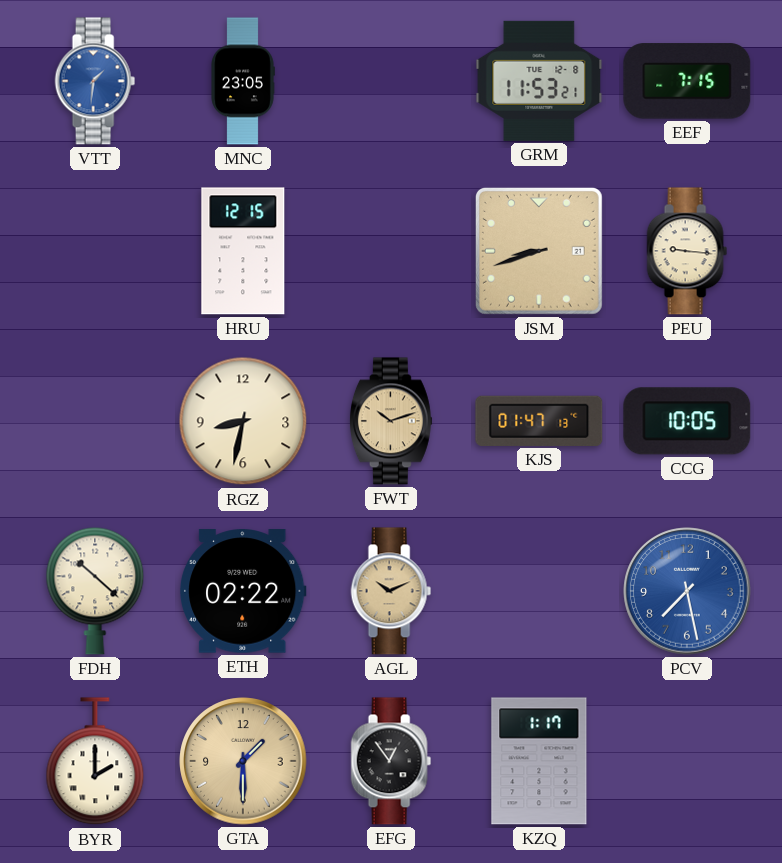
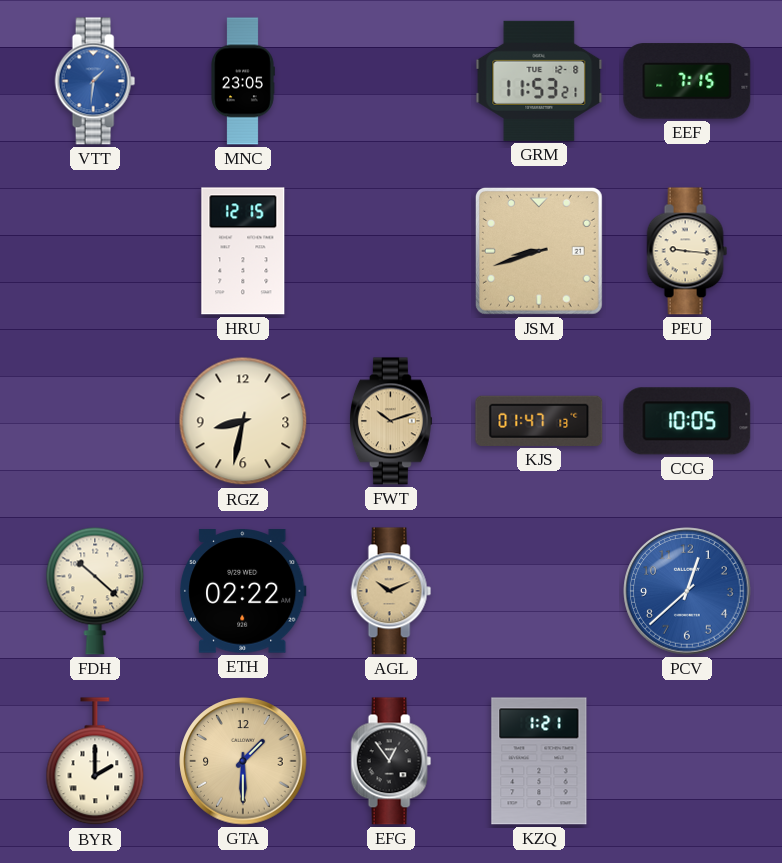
PCV: 7:28 -> 12:38 (687, 591)
KZQ: 1:17 -> 1:21 (539, 761)
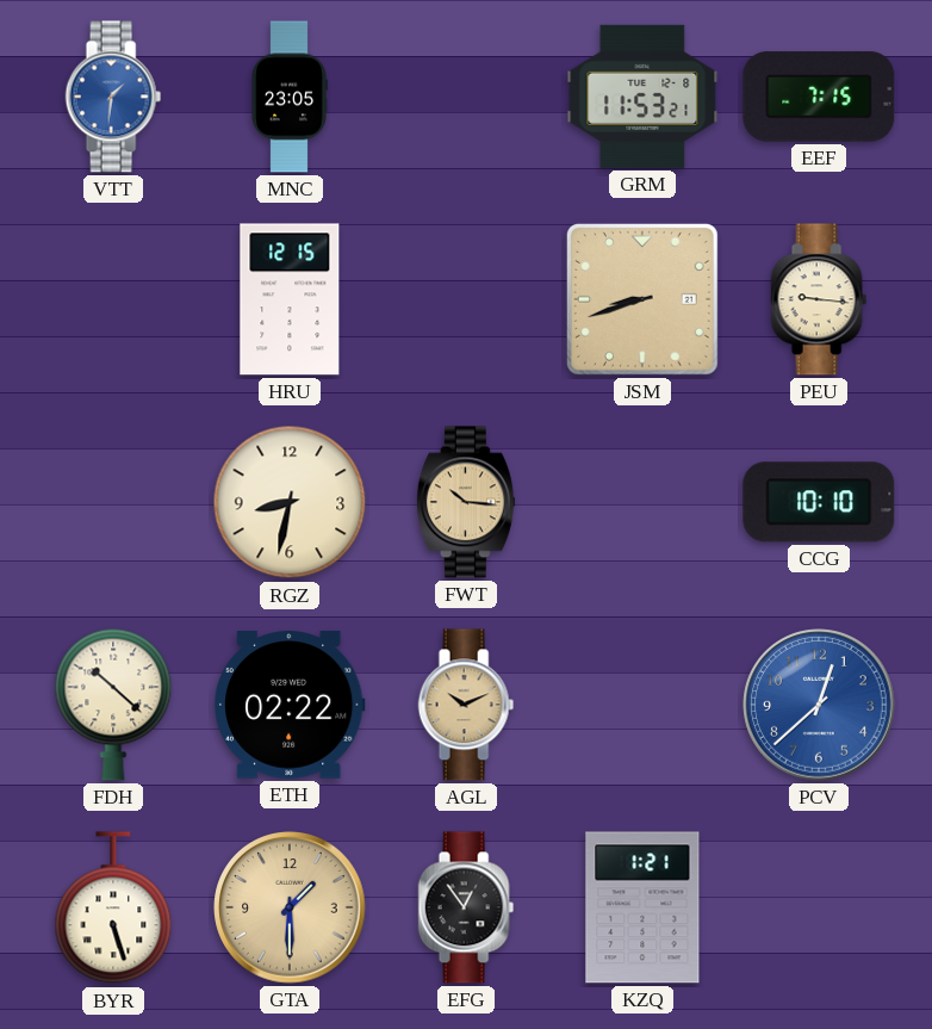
FWT: 10:12 -> 10:16 (466, 502)
KJS: 01:47 -> none (539, 421)
CCG: 10:05 -> 10:10 (819, 502)
BYR: 2:00 -> 5:27 (113, 909)
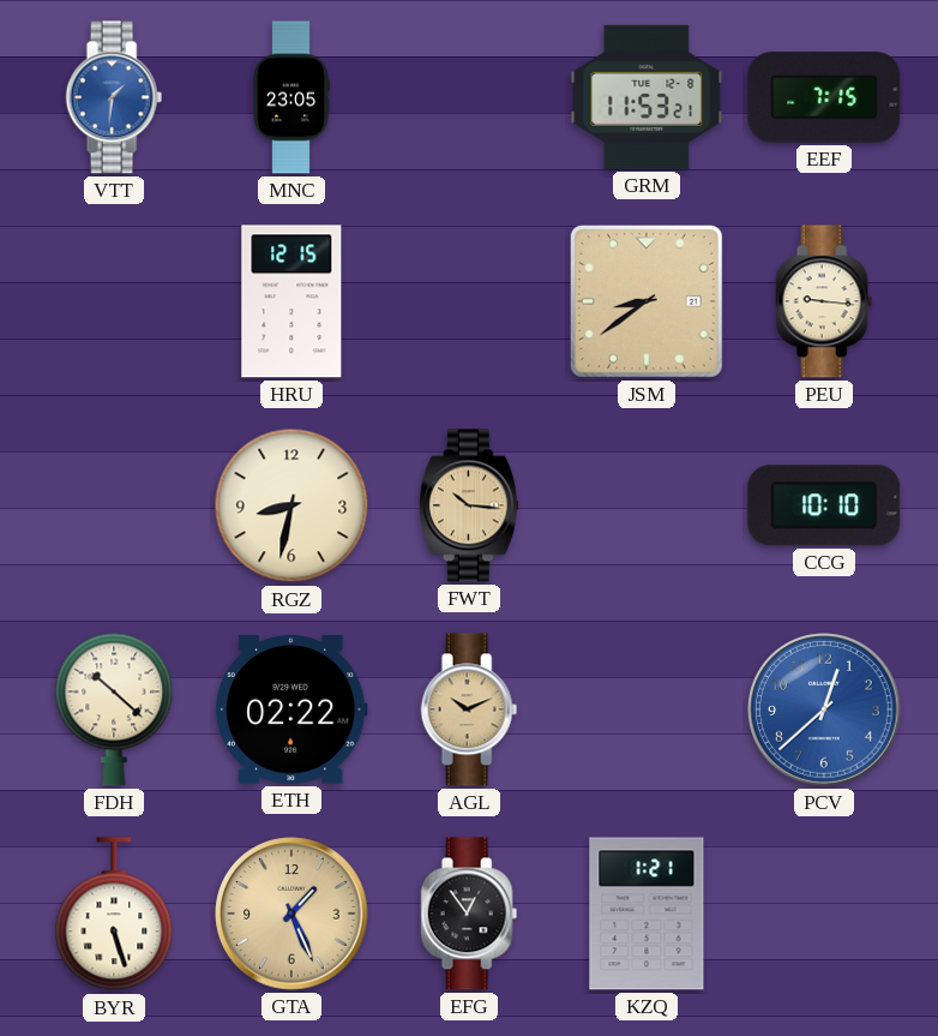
JSM: 8:42 -> 8:39 (647, 301)
GTA: 1:30 -> 1:26 (291, 914)
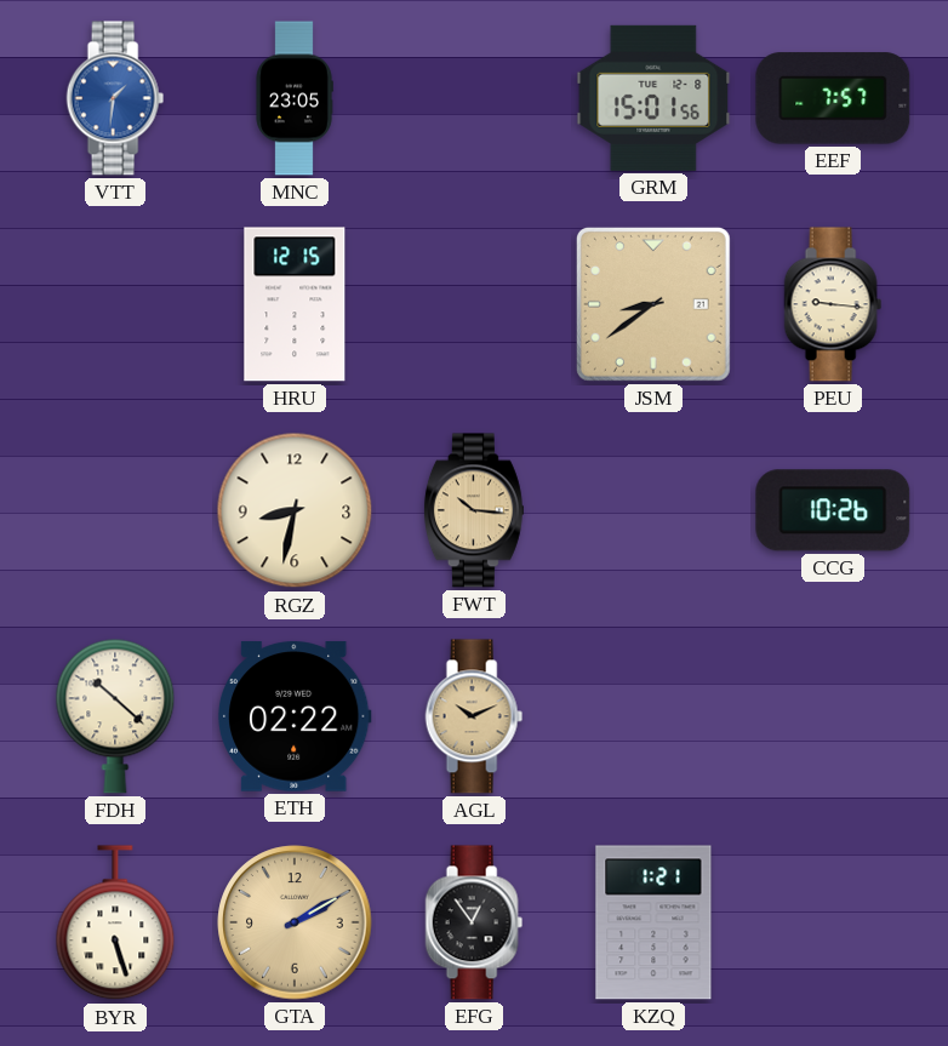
GRM: 11:53 -> 15:01 (653, 98)
EEF: 7:15 -> 7:57 (833, 98)
CCG: 10:10 -> 10:26 (833, 510)
PCV: 12:38 -> none (824, 709)
GTA: 1:26 -> 2:10 (295, 922)
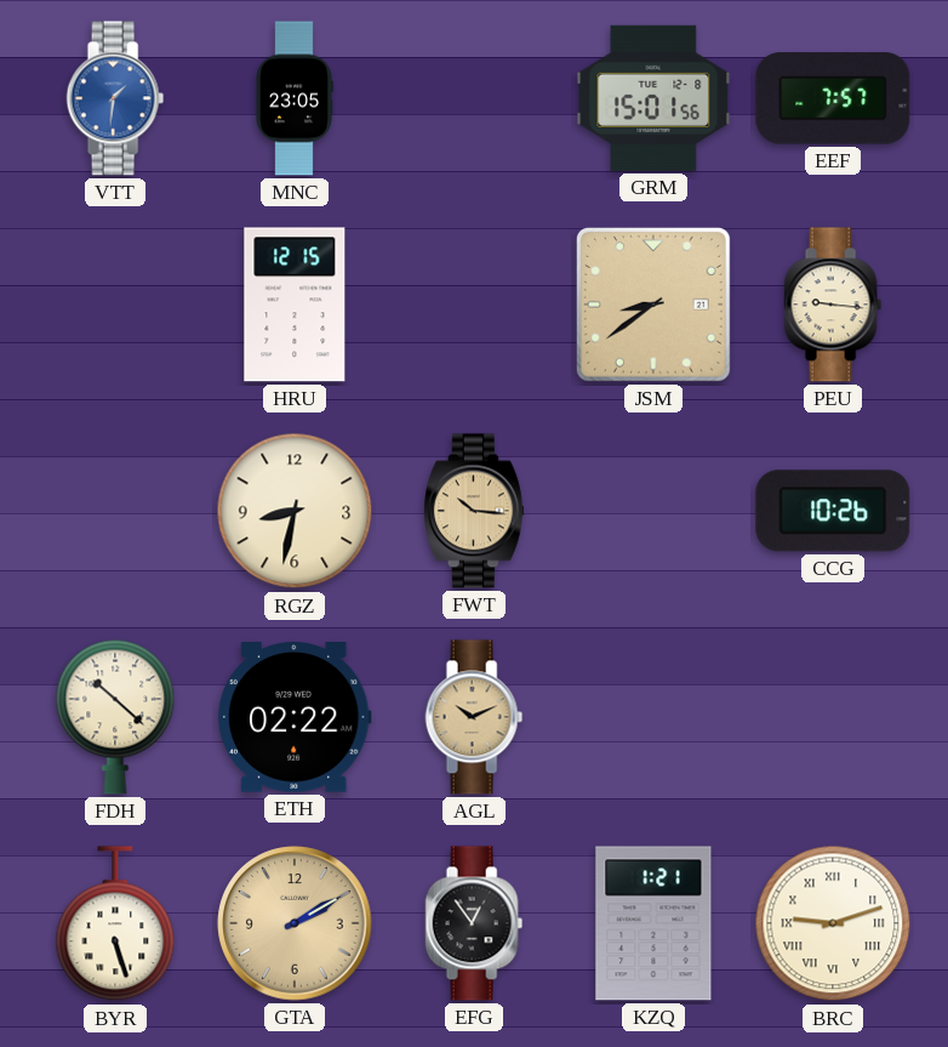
BRC: none -> 9:12 (833, 923)
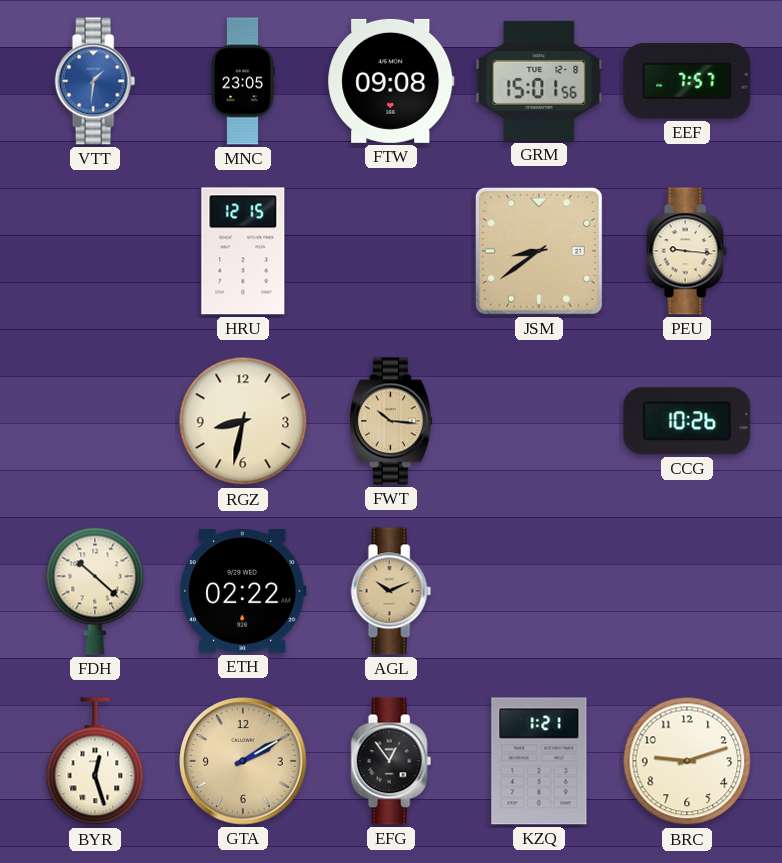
FTW: none -> 09:08 (391, 81)
BYR: 5:27 -> 12:27 (95, 762)
BRC numerals: Roman -> Arabic (687, 761)
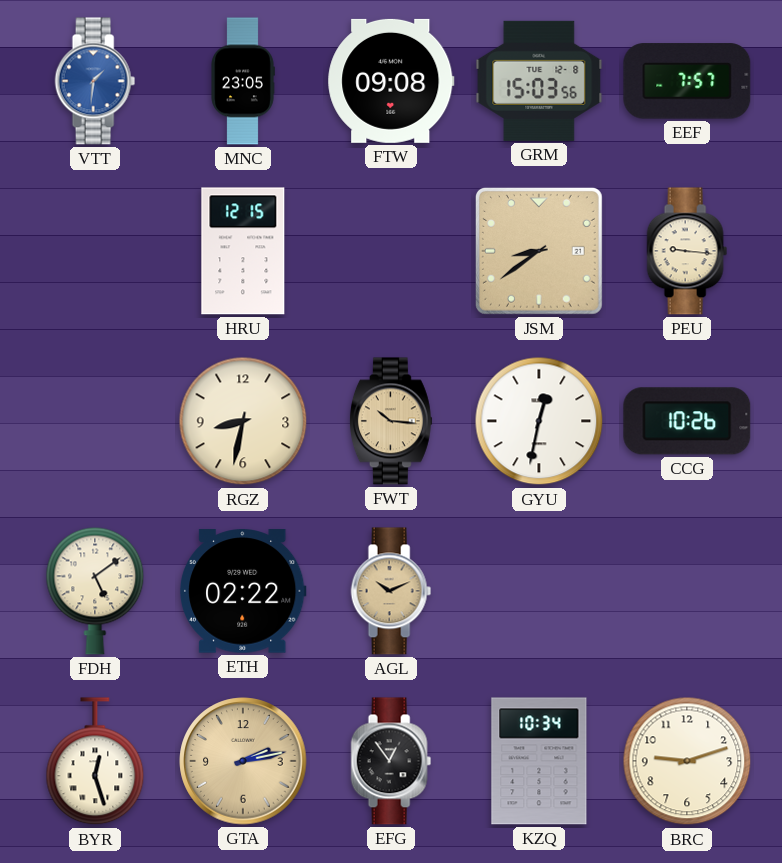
GRM: 15:01 -> 15:03 (539, 81)
GYU: none -> 12:32 (539, 421)
FDH: 10:22 -> 5:09 (95, 591)
GTA: 2:10 -> 2:13 (243, 761)
KZQ: 1:21 -> 10:34 (539, 761)
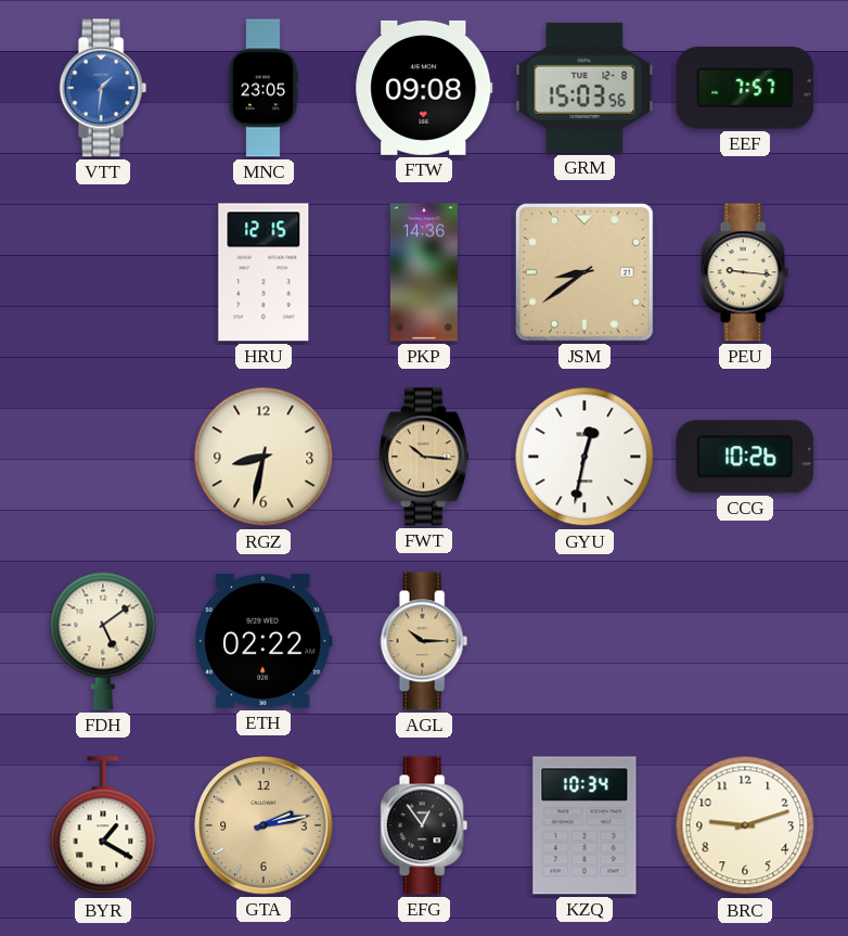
PKP: none -> 14:36 (424, 272)
AGL: 10:11 -> 10:15 (424, 641)
BYR: 12:27 -> 1:20 (103, 826)
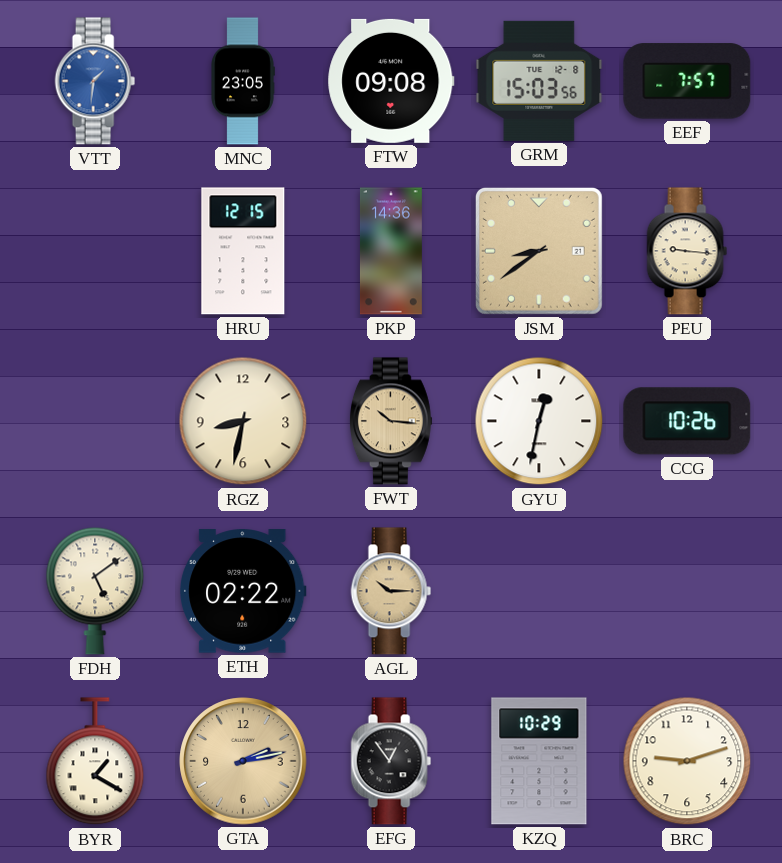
KZQ: 10:34 -> 10:29 (539, 761)
